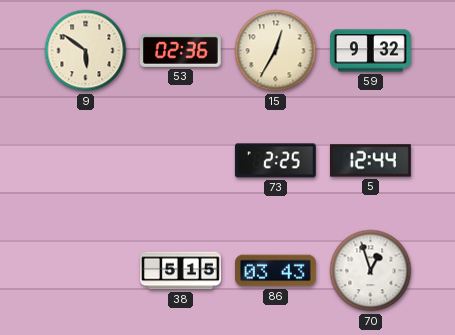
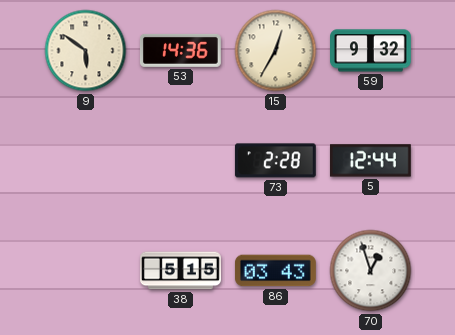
53: 02:36 -> 14:36 (180, 50)
73: 2:25 -> 2:28 (275, 161)
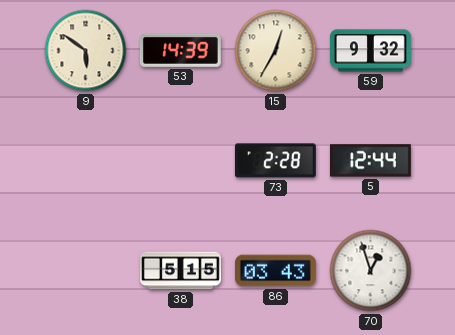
53: 14:36 -> 14:39 (180, 50)
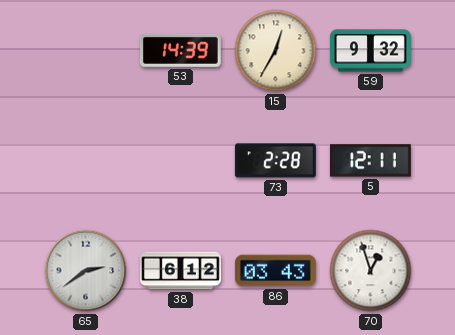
9: 5:51 -> none (86, 51)
5: 12:44 -> 12:11 (370, 161)
65: none -> 2:39 (86, 271)
38: 5:15 -> 6:12 (181, 271)
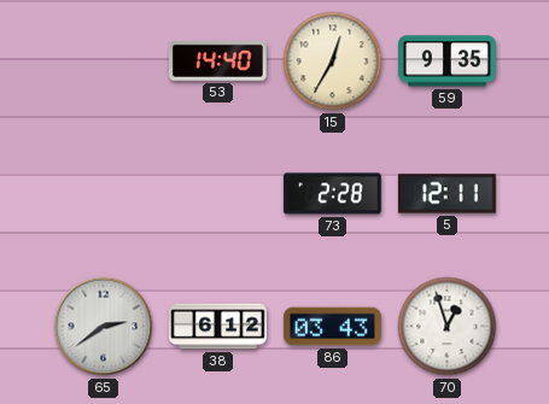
53: 14:39 -> 14:40 (217, 60)
59: 9:32 -> 9:35 (448, 62)
